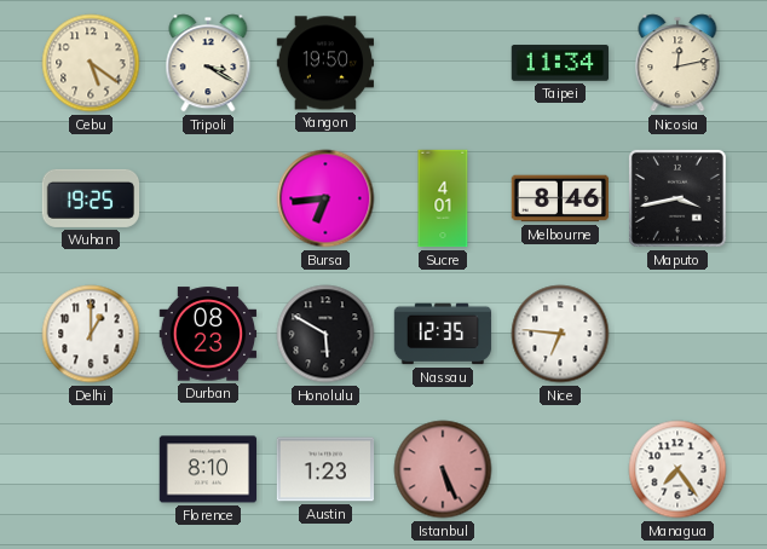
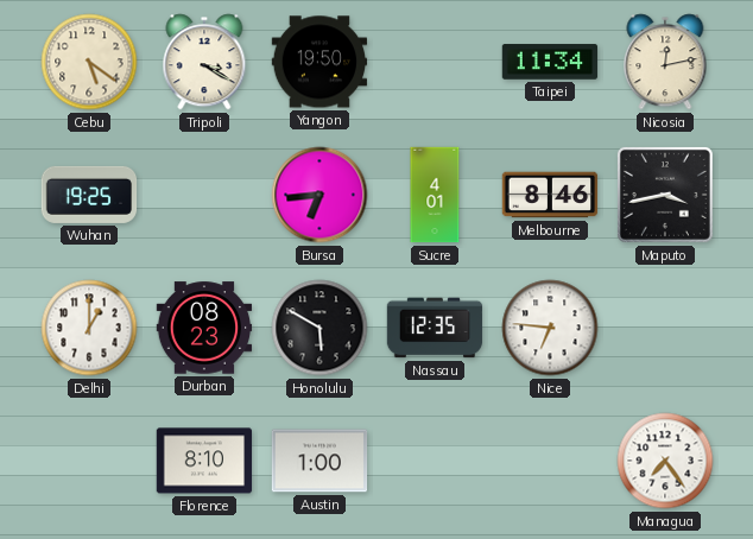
Austin: 1:23 -> 1:00 (319, 461)
Istanbul: 5:26 -> none (443, 469)
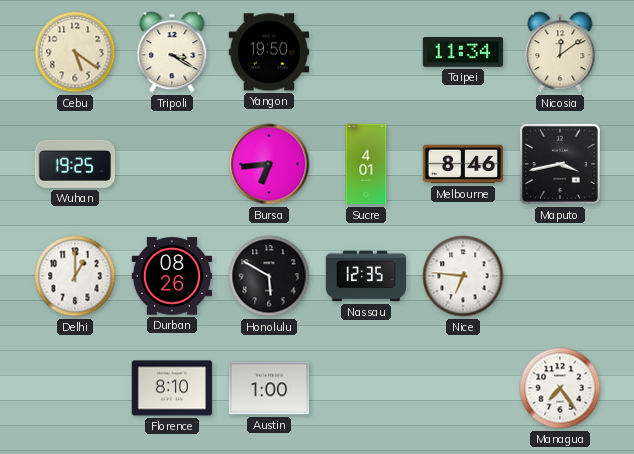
Nicosia: 12:13 -> 12:09 (560, 52)
Durban: 08:23 -> 08:26 (172, 276)
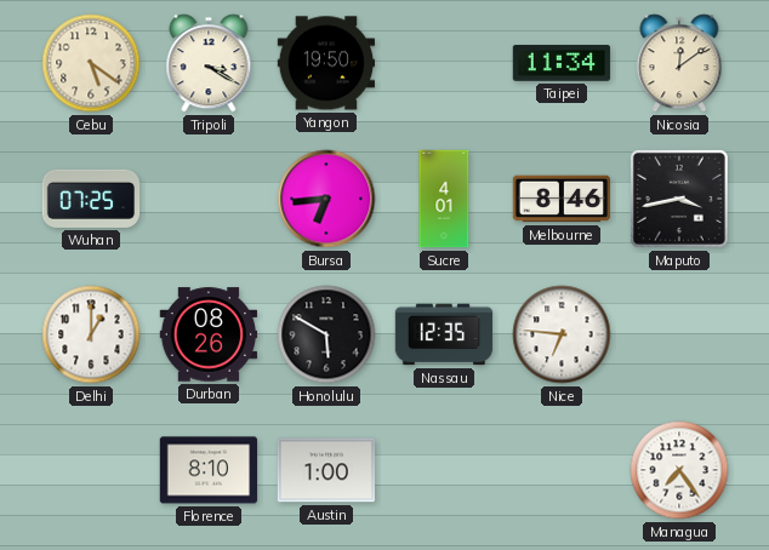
Wuhan: 19:25 -> 07:25 (91, 199)
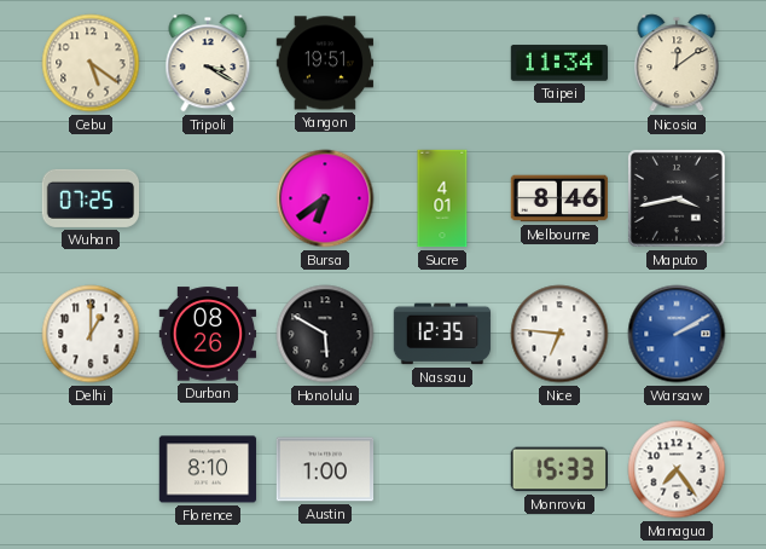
Yangon: 19:50 -> 19:51 (325, 63)
Bursa: 6:44 -> 6:39 (325, 198)
Warsaw: none -> 2:10 (677, 334)
Monrovia: none -> 15:33 (558, 469)
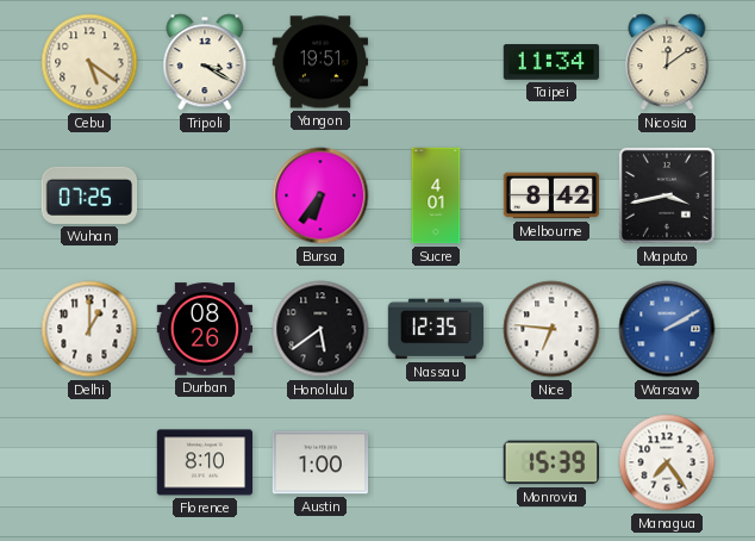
Bursa: 6:39 -> 6:36 (320, 195)
Melbourne: 8:46 -> 8:42 (551, 195)
Honolulu: 5:50 -> 5:39 (320, 329)
Monrovia: 15:33 -> 15:39 (550, 462)
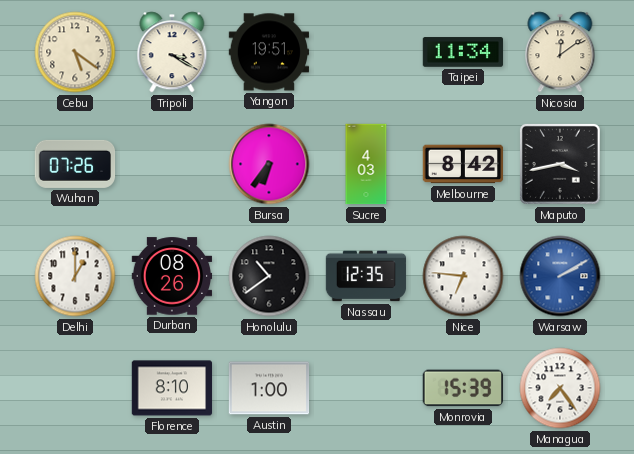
Wuhan: 07:25 -> 07:26 (75, 164)
Sucre: 4:01 -> 4:03 (366, 164)
Honolulu: 5:39 -> 10:39 (269, 276)
